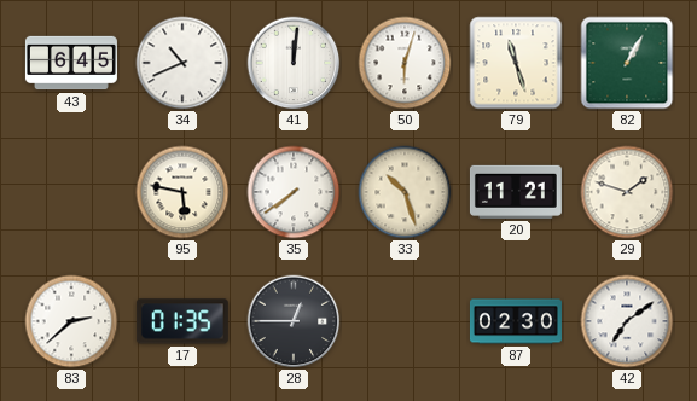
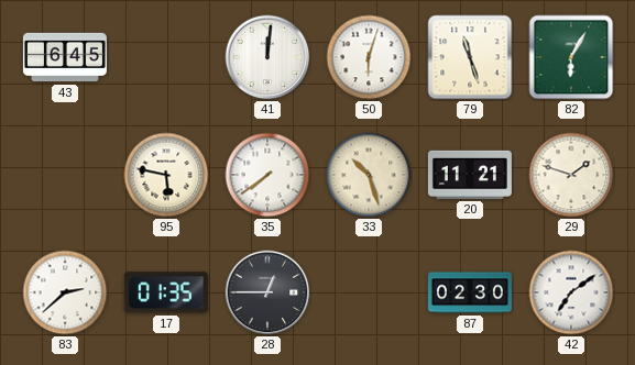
34: 10:41 -> none (182, 63)
82: 1:05 -> 6:05 (571, 57)
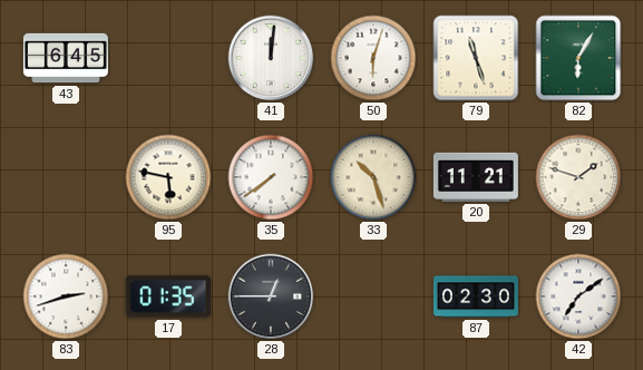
83: 2:38 -> 2:42 (66, 296)
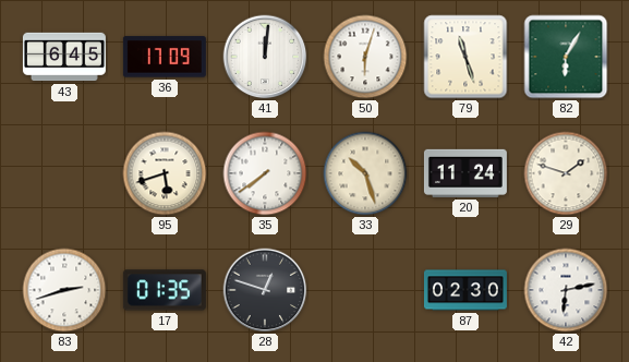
36: none -> 17:09 (165, 57)
95: 5:47 -> 5:42 (165, 173)
20: 11:21 -> 11:24 (465, 173)
28: 12:45 -> 12:48 (265, 290)
42: 7:09 -> 6:13 (566, 290)
